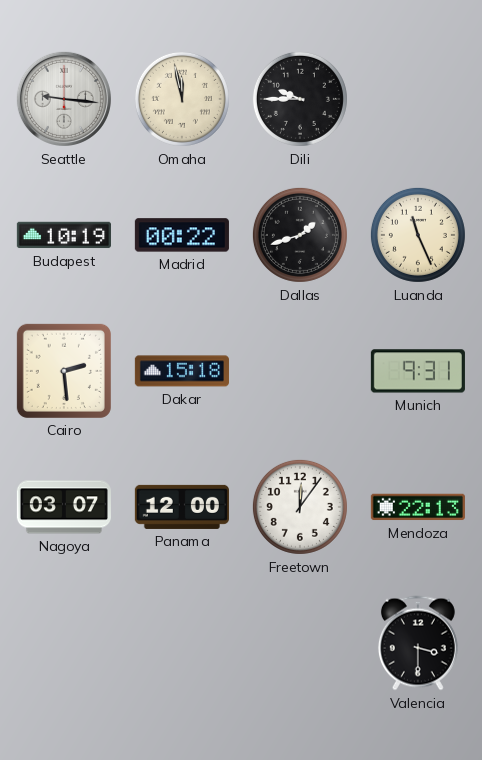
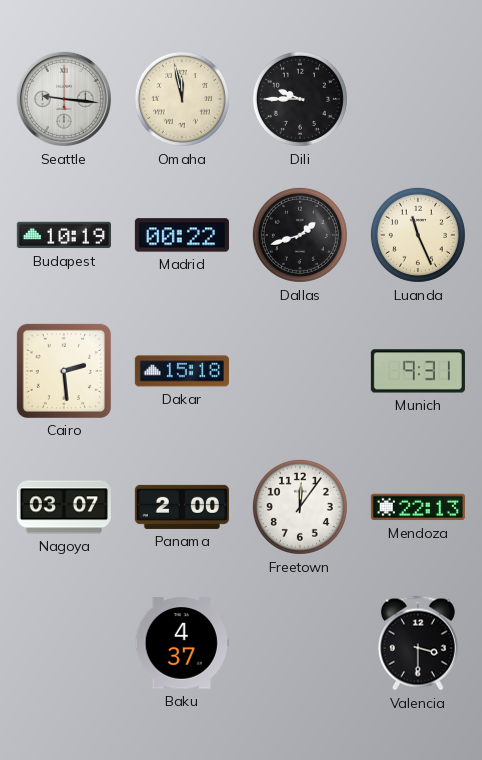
Panama: 12:00 -> 2:00 (182, 507)
Baku: none -> 4:37 (182, 643)
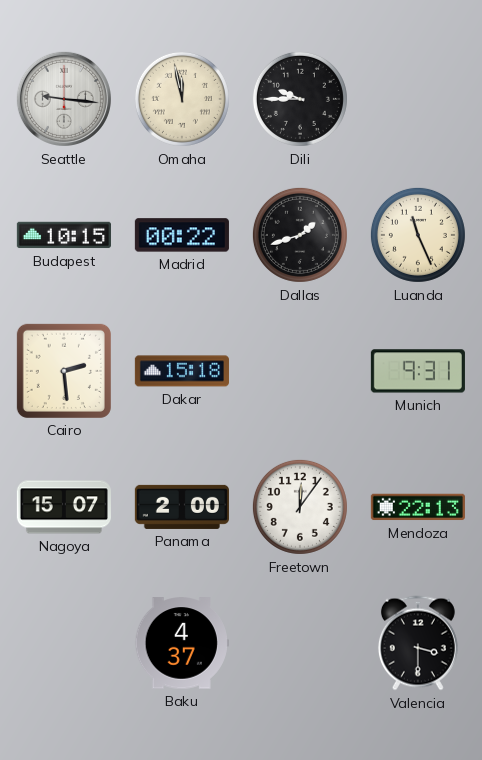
Budapest: 10:19 -> 10:15 (64, 235)
Nagoya: 03:07 -> 15:07 (64, 507)
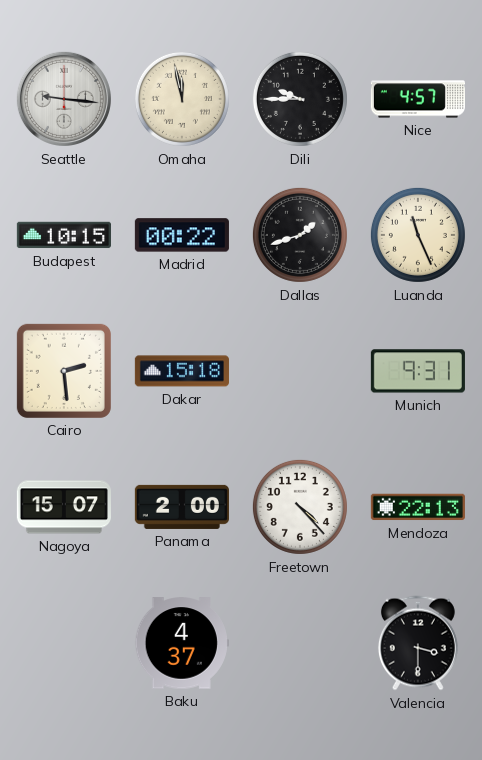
Nice: none -> 4:57 (418, 99)
Freetown: 12:06 -> 4:23 (300, 507)
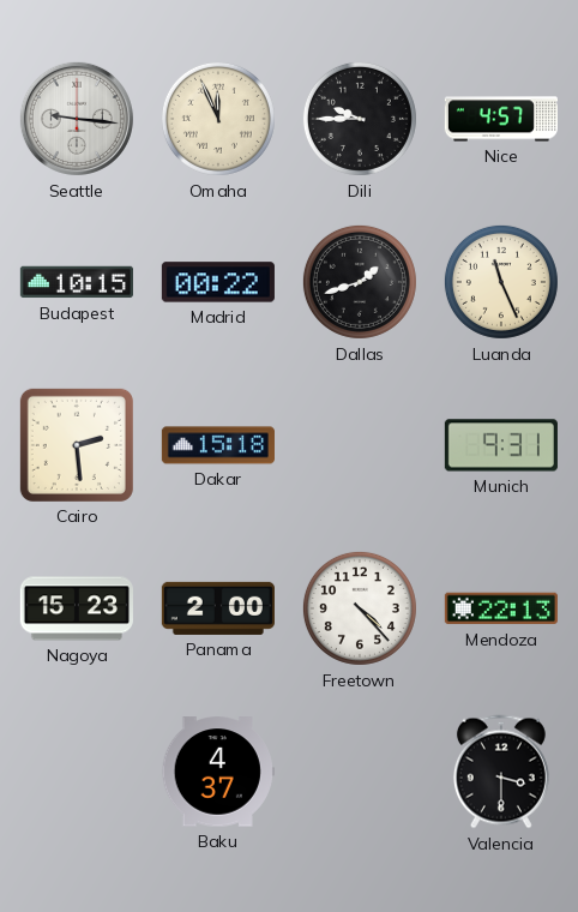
Omaha: 11:58 -> 11:56 (218, 119)
Nagoya: 15:07 -> 15:23 (77, 608)
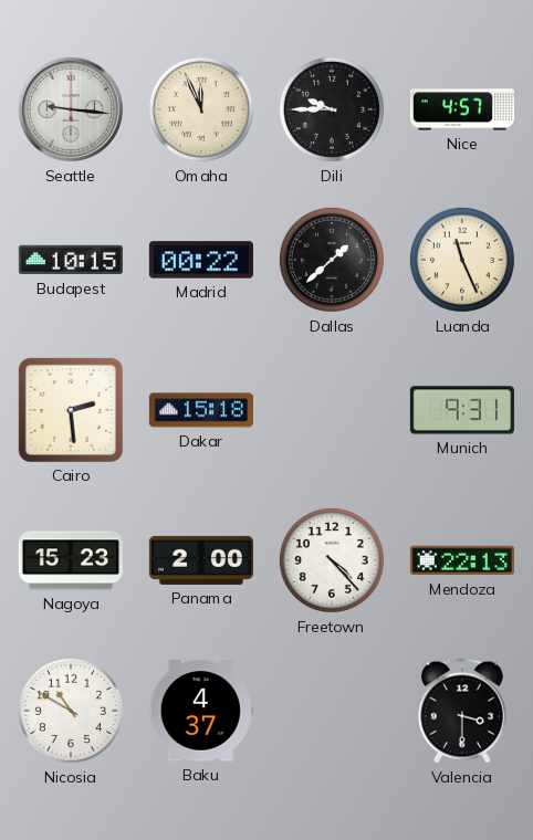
Dallas: 1:42 -> 1:38 (332, 260)
Nicosia: none -> 10:50 (71, 711)
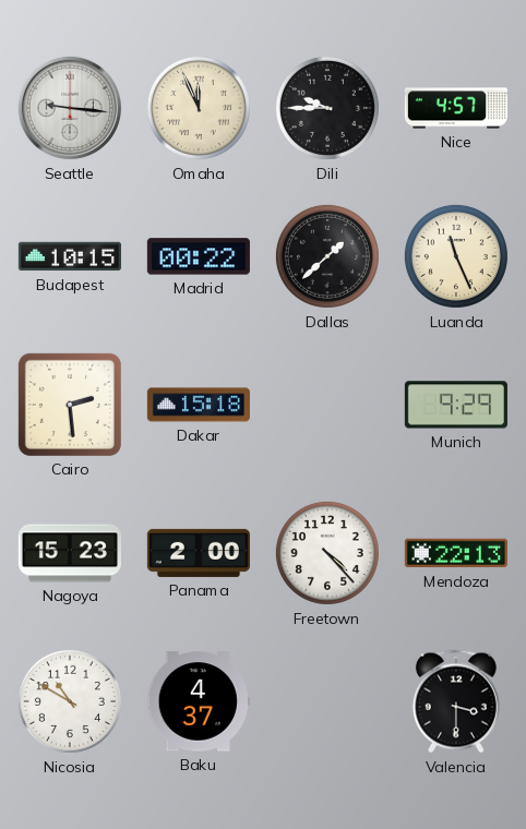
Munich: 9:31 -> 9:29 (456, 405)
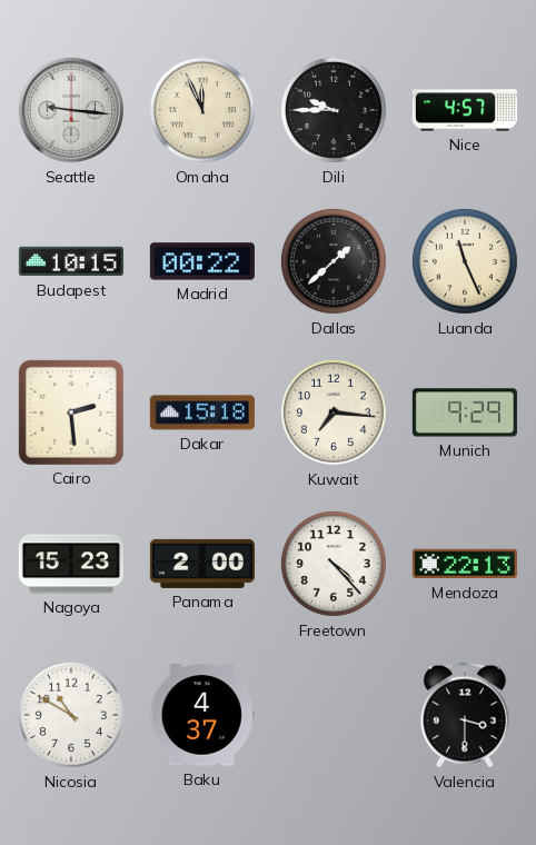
Kuwait: none -> 7:16 (334, 412)
